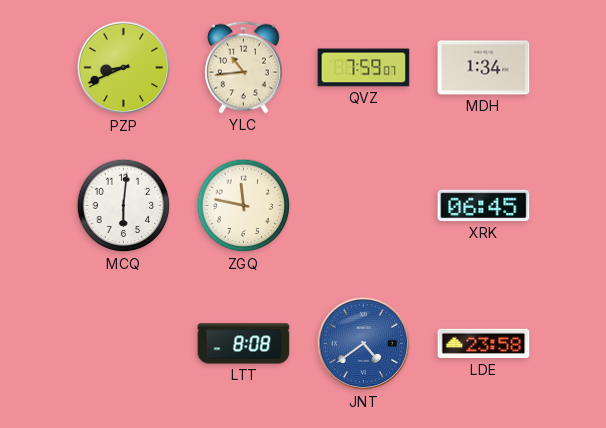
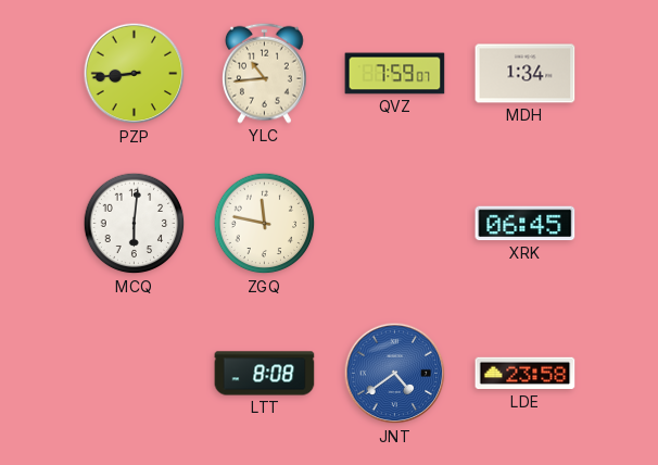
PZP: 8:41 -> 8:44 (135, 74)
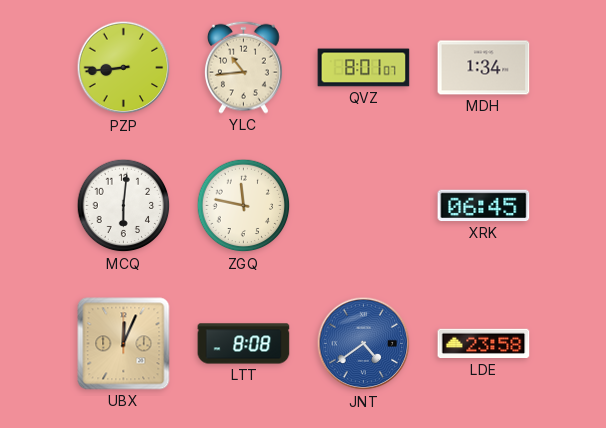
QVZ: 7:59 -> 8:01 (364, 68)
UBX: none -> 12:04 (124, 344)
